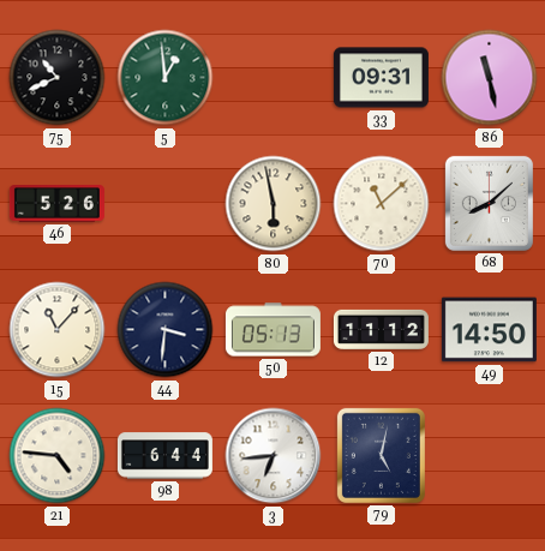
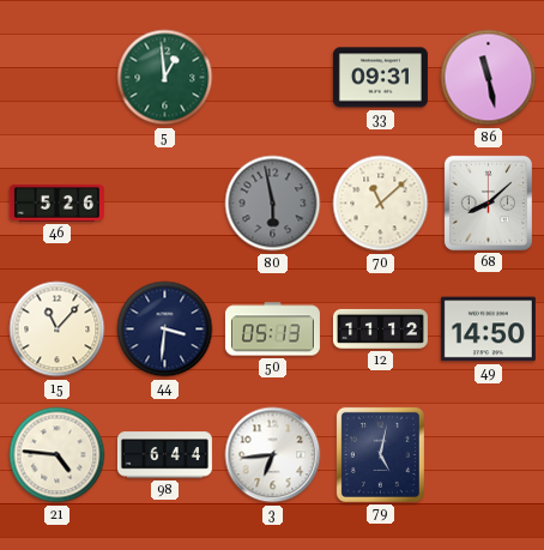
75: 10:41 -> none (58, 78)
80 dial: cream -> grey (273, 204)
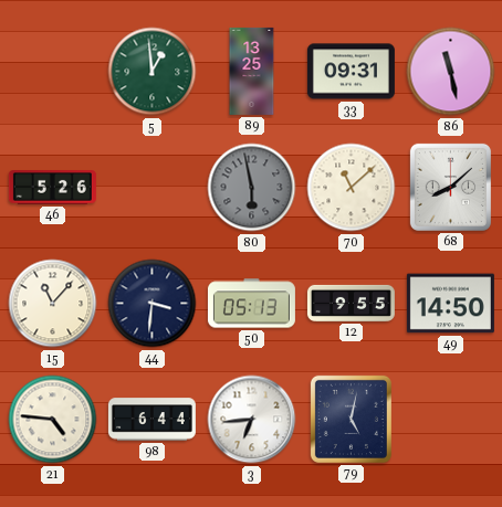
89: none -> 13:25 (252, 71)
12: 11:12 -> 9:55 (351, 303)
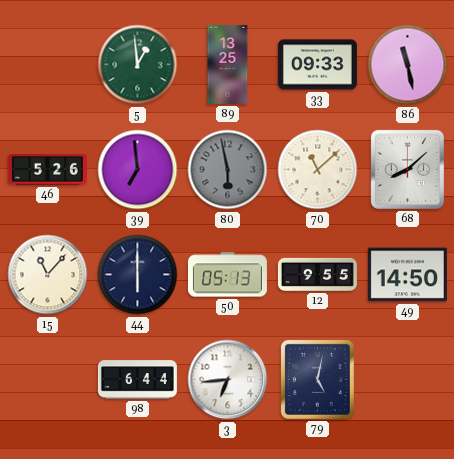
33: 09:31 -> 09:33 (317, 65)
39: none -> 6:59 (138, 170)
44: 3:31 -> 6:00 (138, 275)
21: 4:46 -> none (53, 420)
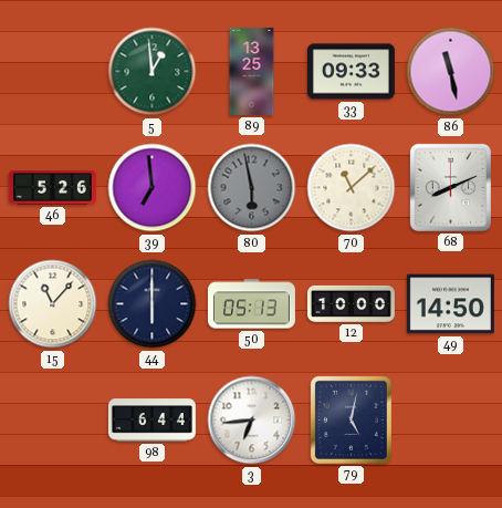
68: 8:08 -> 8:11 (450, 187)
12: 9:55 -> 10:00 (351, 303)
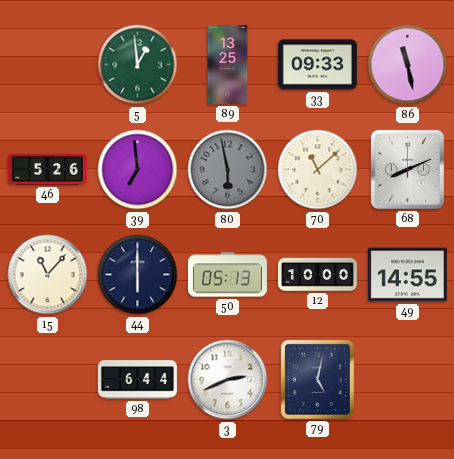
49: 14:50 -> 14:55 (407, 275)
3: 6:44 -> 2:41 (228, 380)
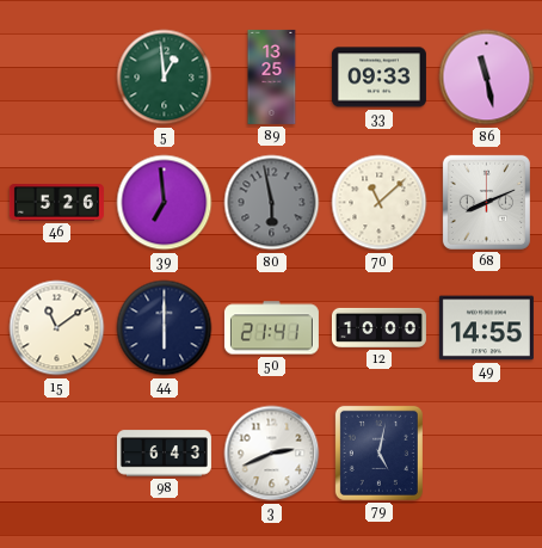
15: 11:07 -> 11:09 (57, 328)
50: 05:13 -> 21:41 (271, 328)
98: 6:44 -> 6:43 (164, 454)
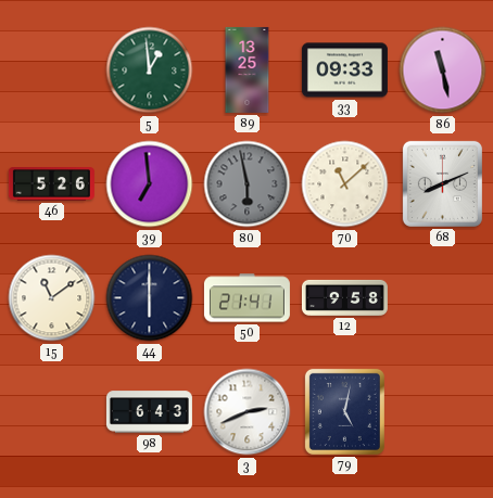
12: 10:00 -> 9:58 (344, 297)
49: 14:55 -> none (486, 328)
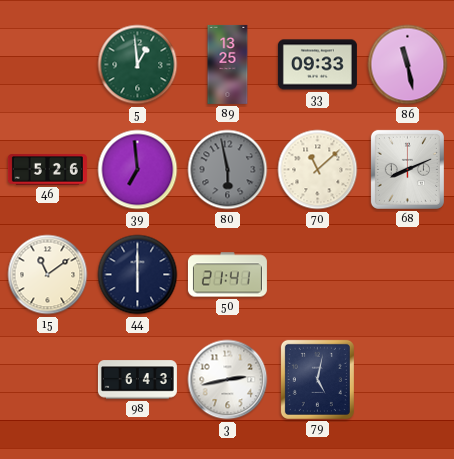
12: 9:58 -> none (344, 297)
3: 2:41 -> 2:43 (228, 380)
